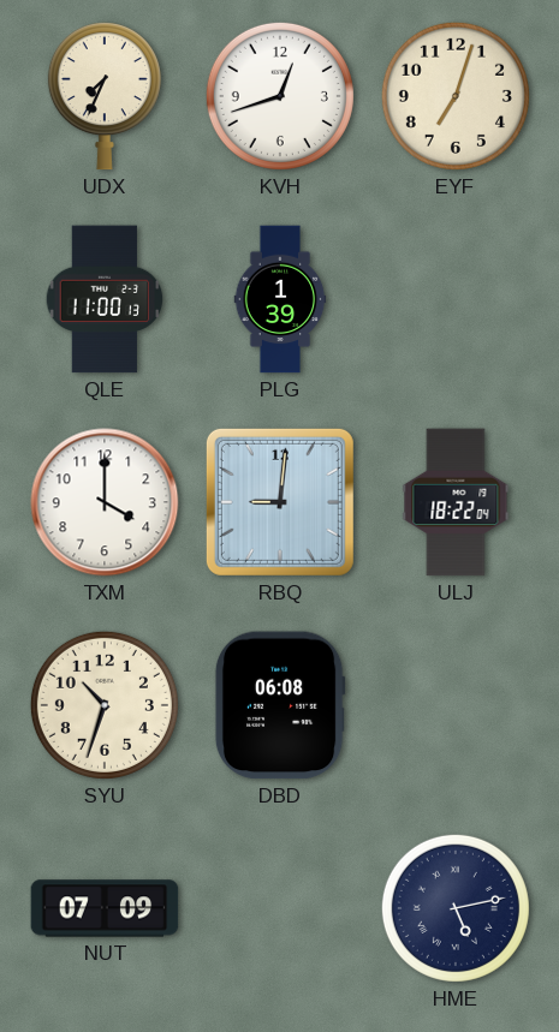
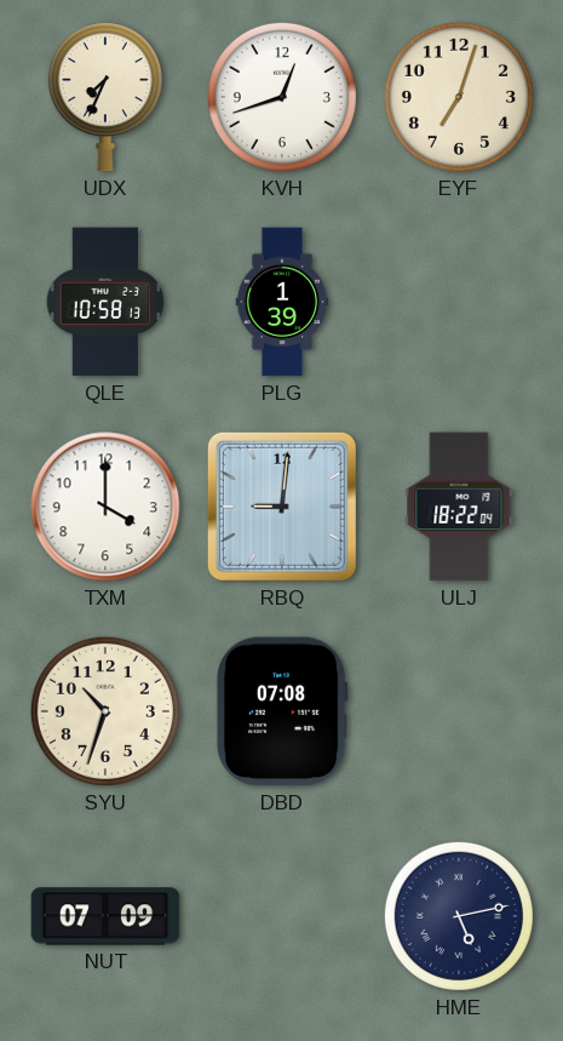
QLE: 11:00 -> 10:58 (105, 302)
DBD: 06:08 -> 07:08 (282, 711)
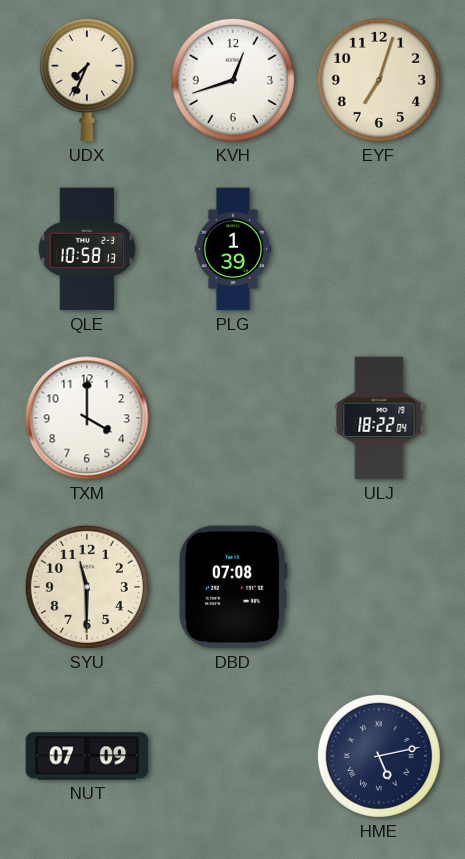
RBQ: 9:01 -> none (282, 507)
SYU: 10:33 -> 11:30 (87, 587)
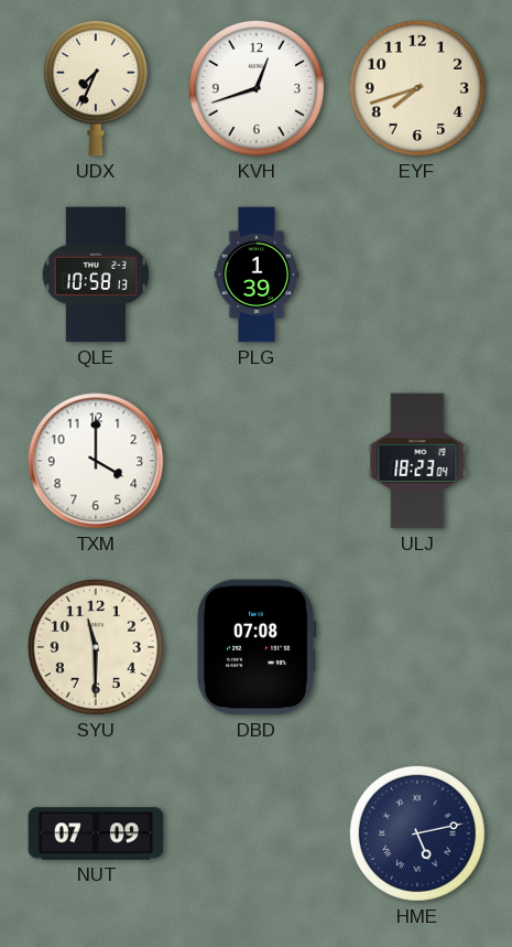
EYF: 7:03 -> 7:42 (417, 88)
ULJ: 18:22 -> 18:23 (417, 461)
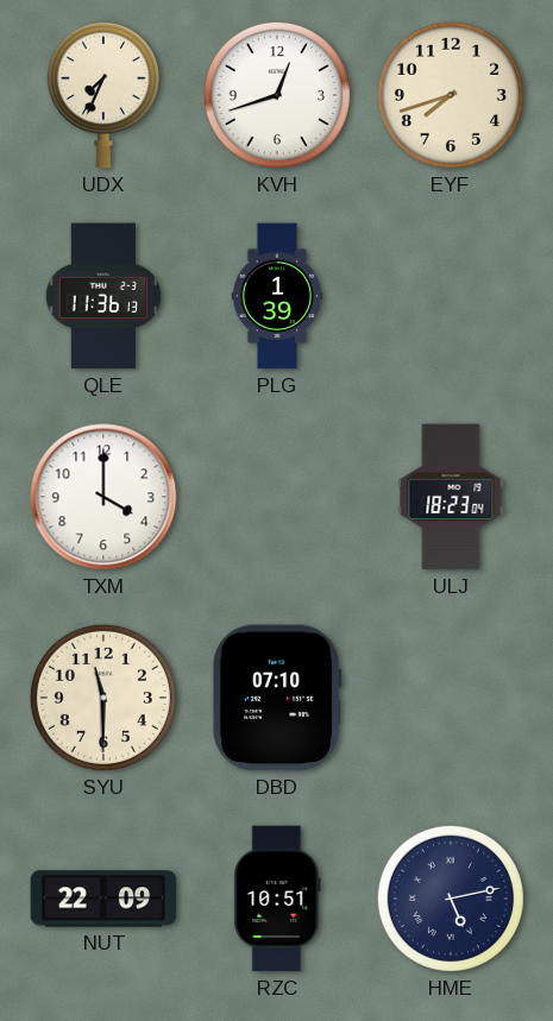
QLE: 10:58 -> 11:36 (103, 296)
DBD: 07:08 -> 07:10 (277, 698)
NUT: 07:09 -> 22:09 (103, 899)
RZC: none -> 10:51 (277, 899)
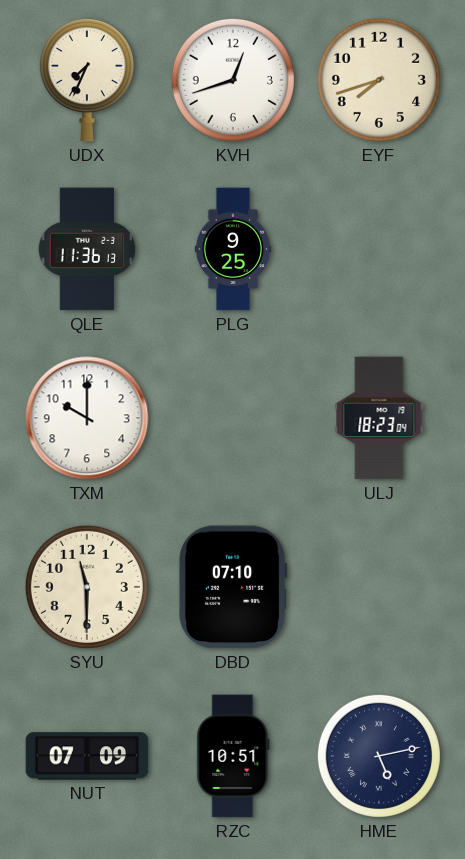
PLG: 1:39 -> 9:25 (233, 249)
TXM: 4:00 -> 10:00 (87, 418)
NUT: 22:09 -> 07:09 (87, 756)
